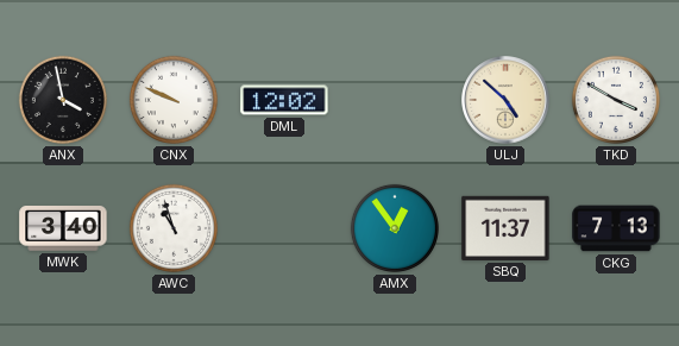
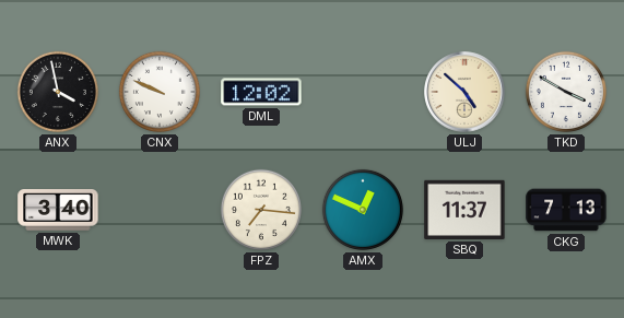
AWC: 10:57 -> none (174, 228)
FPZ: none -> 7:16 (261, 210)
AMX: 12:54 -> 12:49 (363, 210)
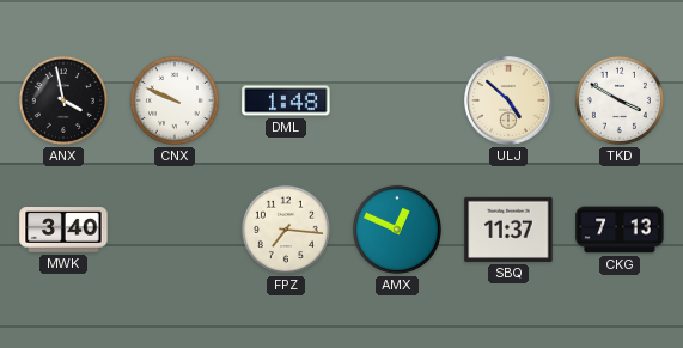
DML: 12:02 -> 1:48 (286, 100)
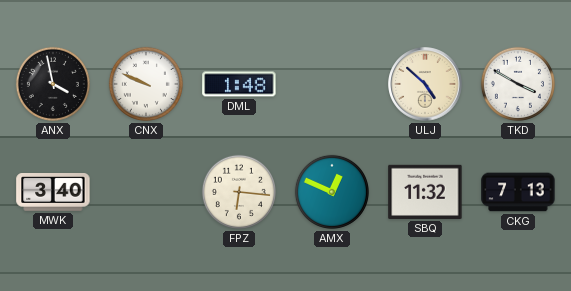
FPZ: 7:16 -> 6:16 (239, 192)
SBQ: 11:37 -> 11:32 (425, 192)
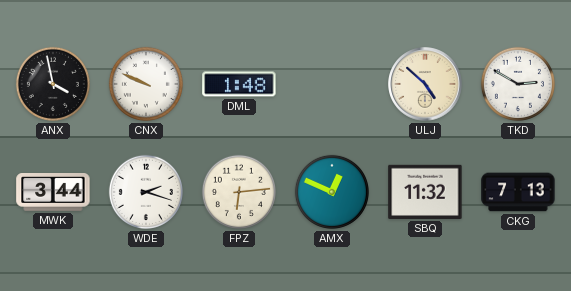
TKD: 3:50 -> 2:50 (518, 84)
MWK: 3:40 -> 3:44 (53, 193)
WDE: none -> 2:18 (146, 192)
FPZ: 6:16 -> 6:14 (239, 192)
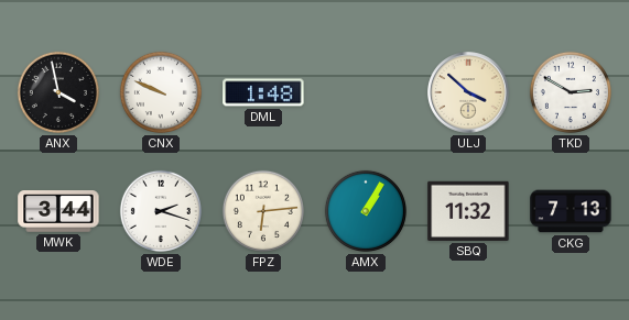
ULJ: 4:52 -> 3:52 (468, 92)
AMX: 12:49 -> 1:05 (366, 211)
